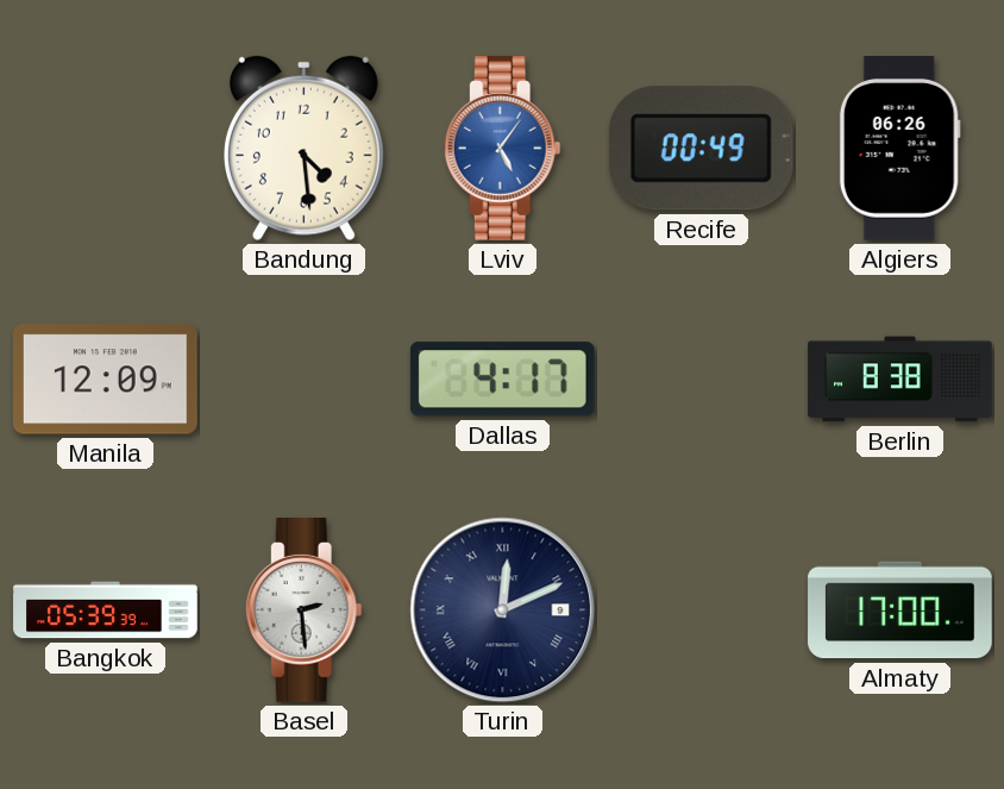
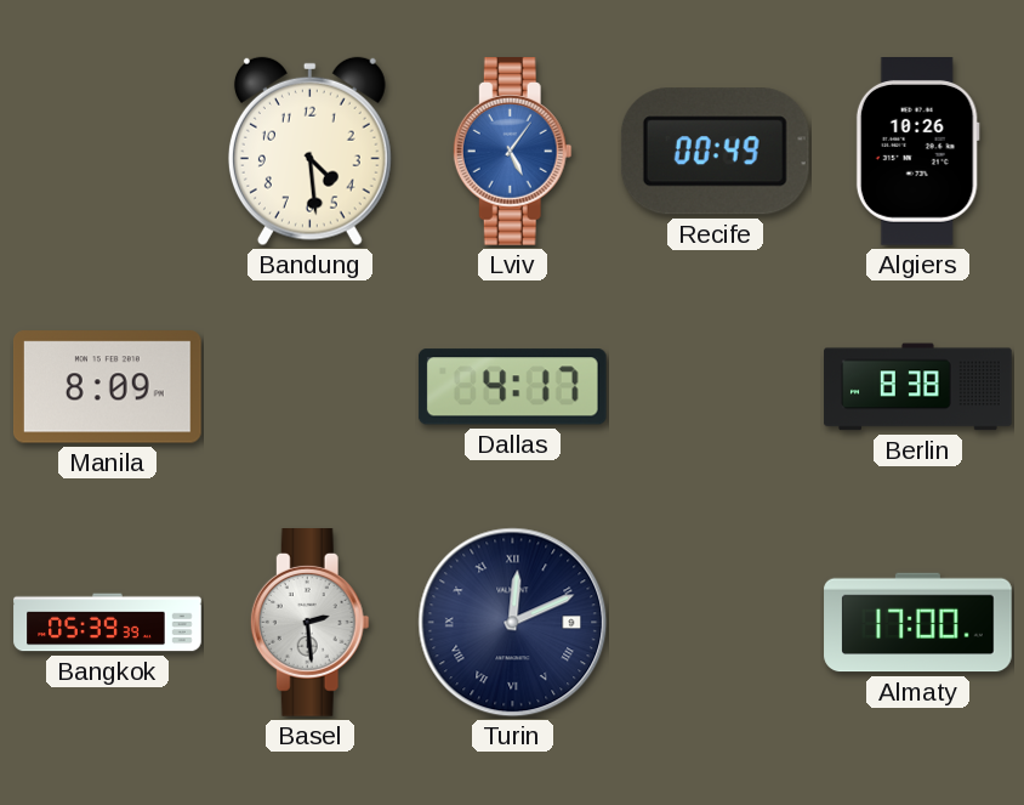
Algiers: 06:26 -> 10:26 (917, 152)
Manila: 12:09 -> 8:09 (107, 387)
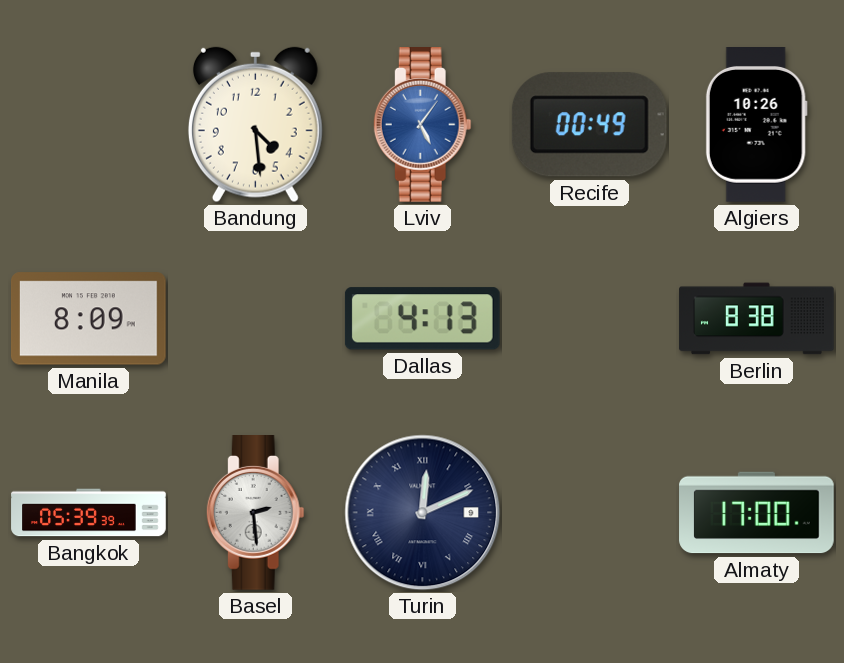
Dallas: 4:17 -> 4:13 (422, 319)
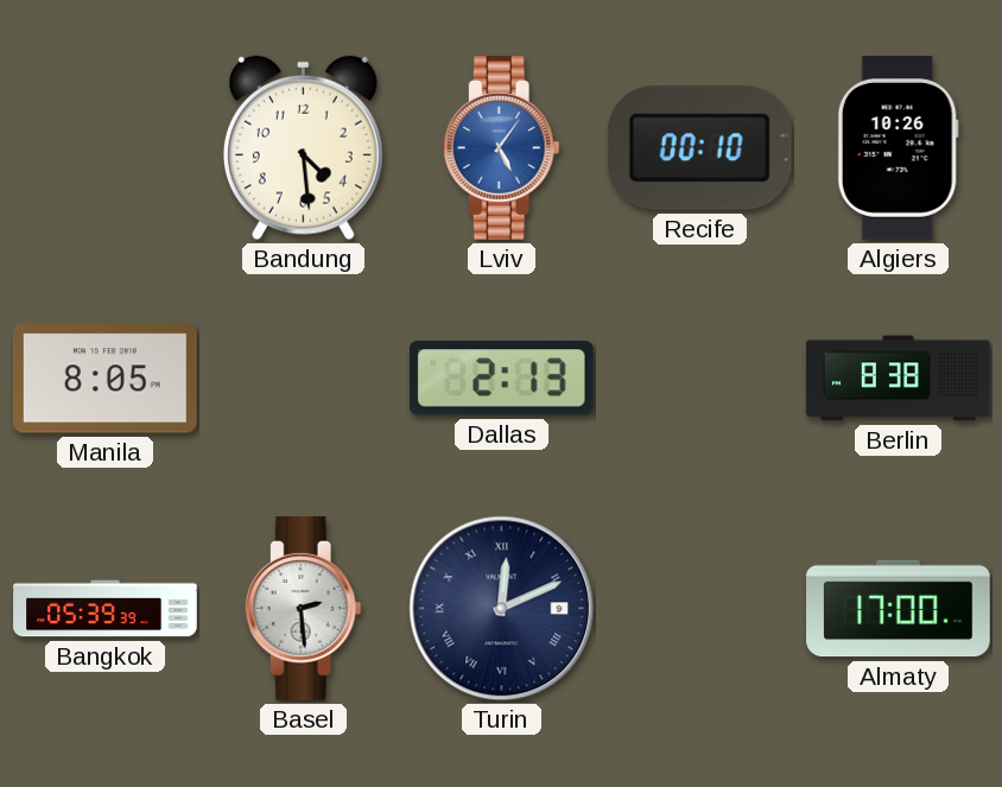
Recife: 00:49 -> 00:10 (699, 148)
Manila: 8:09 -> 8:05 (104, 379)
Dallas: 4:13 -> 2:13 (501, 379)
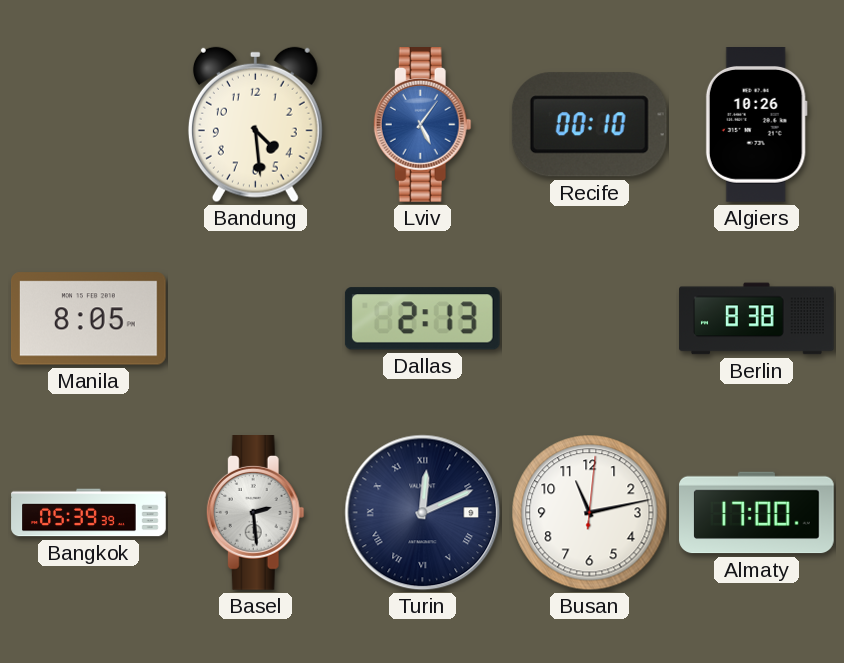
Busan: none -> 11:13 (590, 513)
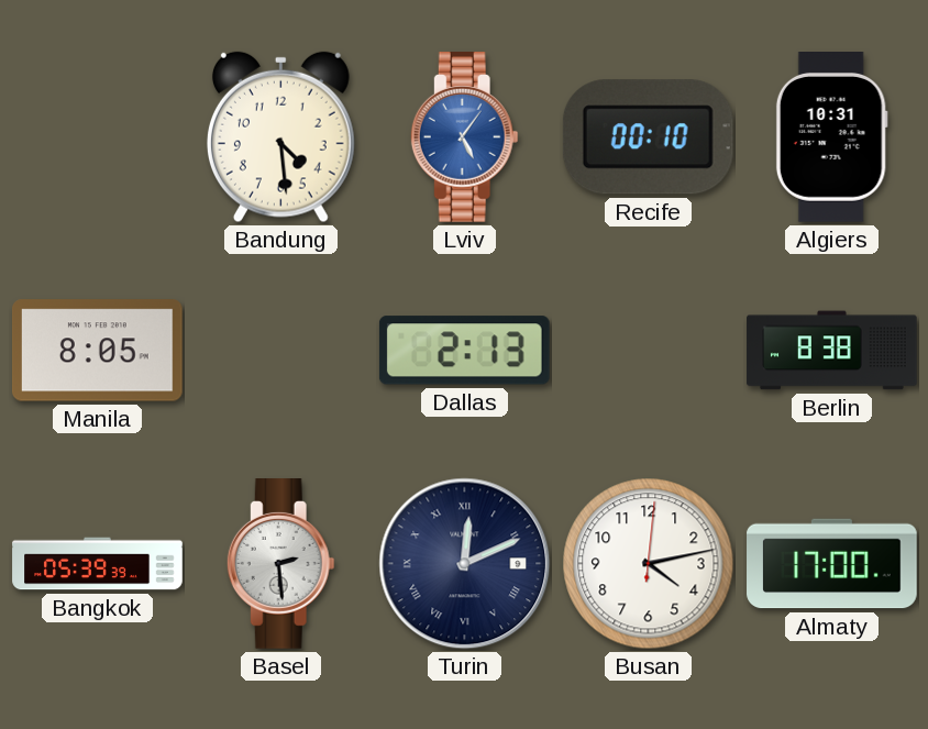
Algiers: 10:26 -> 10:31 (831, 137)
Busan: 11:13 -> 4:13 (649, 564)
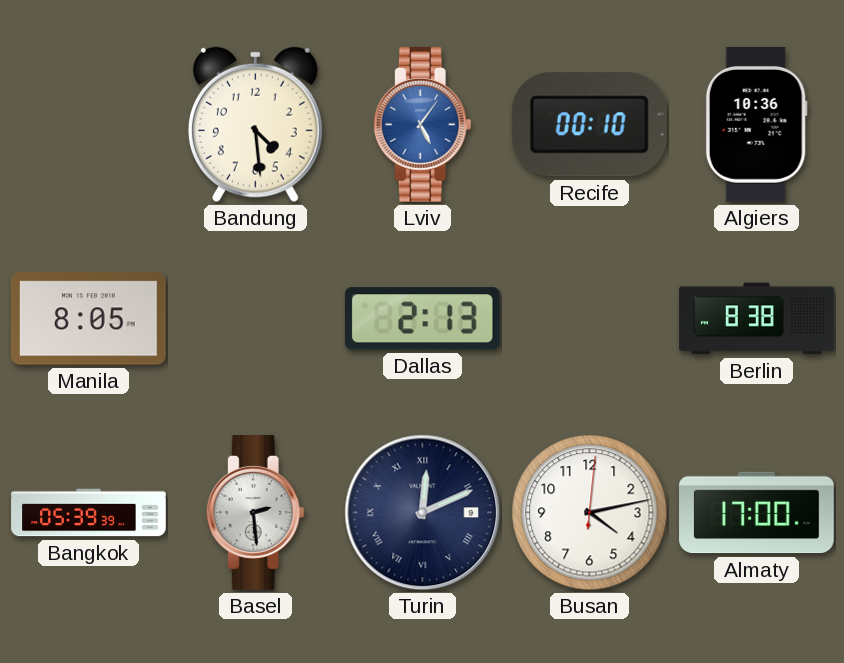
Algiers: 10:31 -> 10:36 (756, 125)
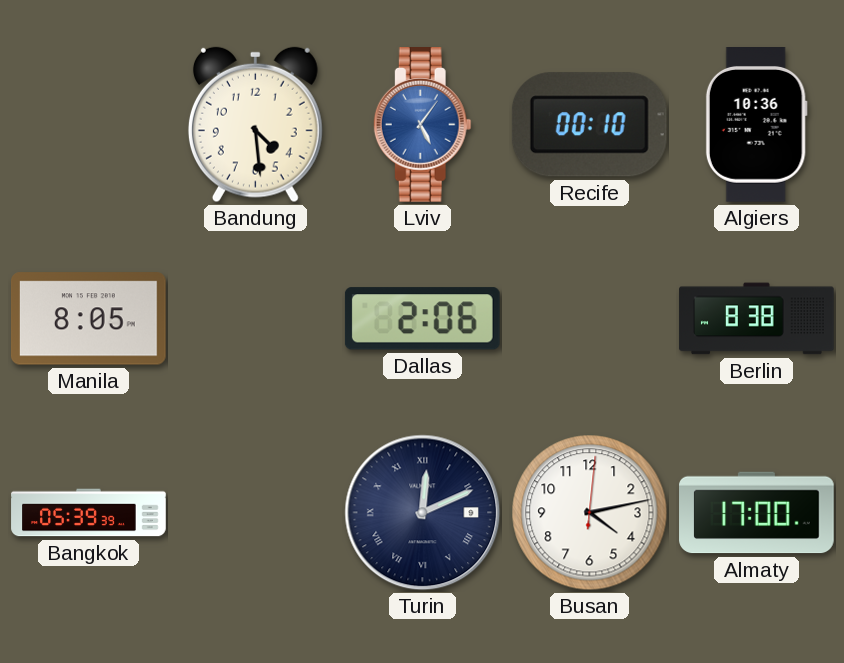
Dallas: 2:13 -> 2:06 (422, 319)
Basel: 2:29 -> none (255, 513)
